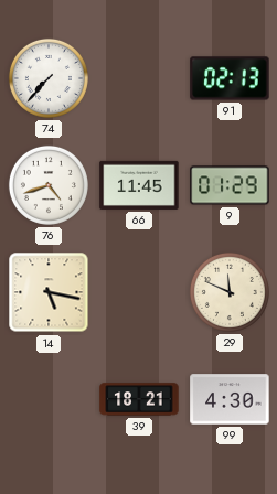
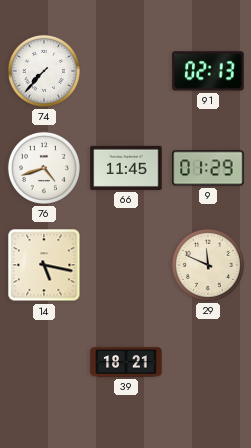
99: 4:30 -> none (230, 399)
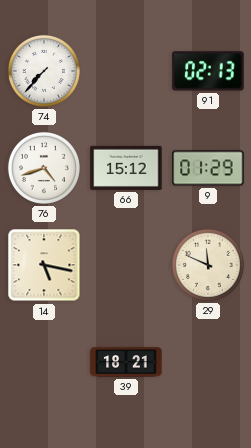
66: 11:45 -> 15:12 (126, 168)
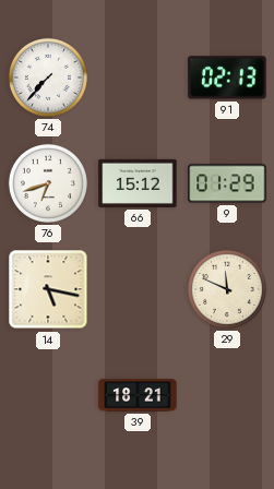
76: 4:42 -> 6:42 (48, 183)
